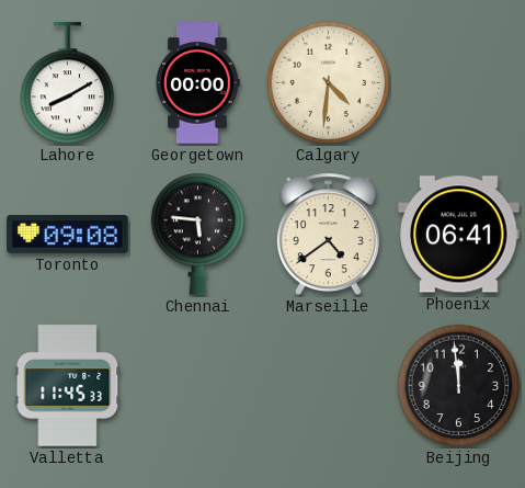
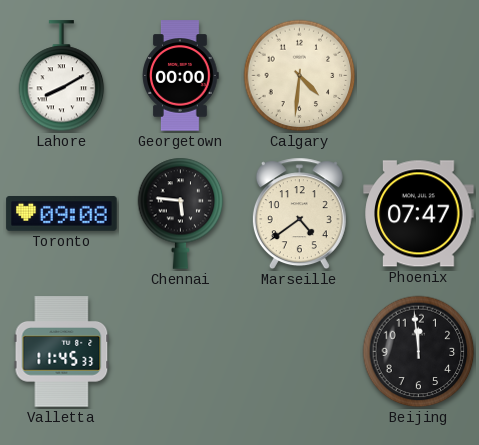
Phoenix: 06:41 -> 07:47 (419, 214)
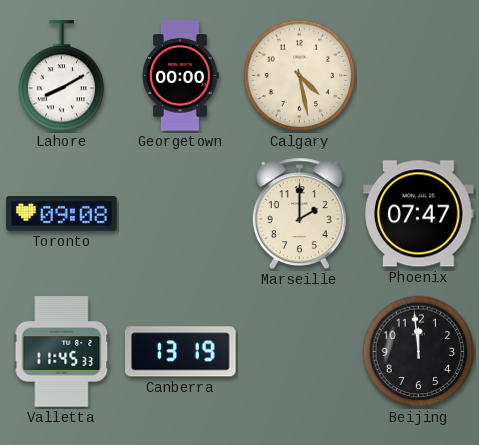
Calgary: 4:31 -> 4:28 (300, 76)
Chennai: 5:46 -> none (181, 213)
Marseille: 4:39 -> 2:00 (299, 214)
Canberra: none -> 13:19 (181, 352)
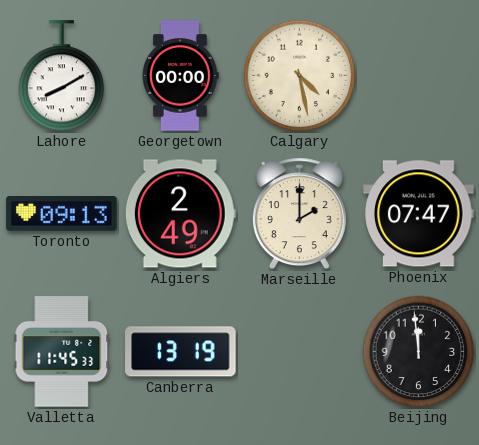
Toronto: 09:08 -> 09:13 (62, 214)
Algiers: none -> 2:49 (180, 214)
